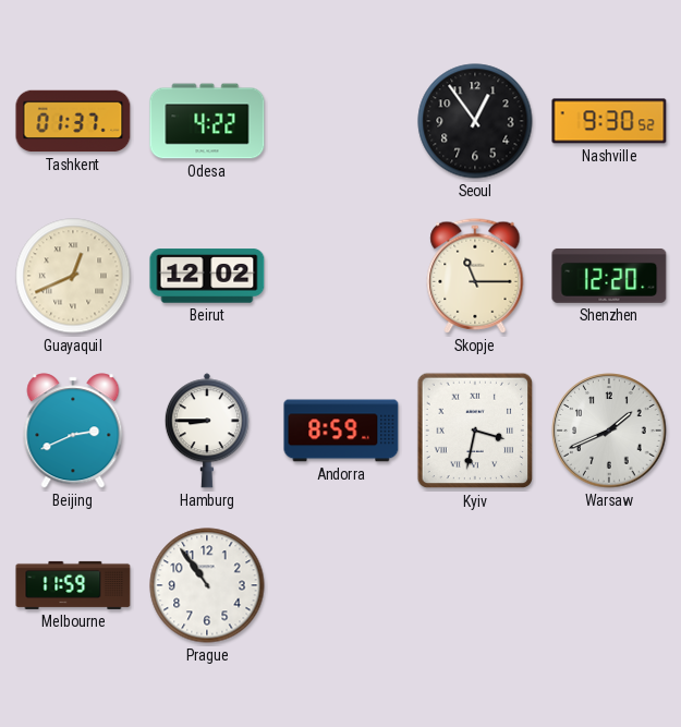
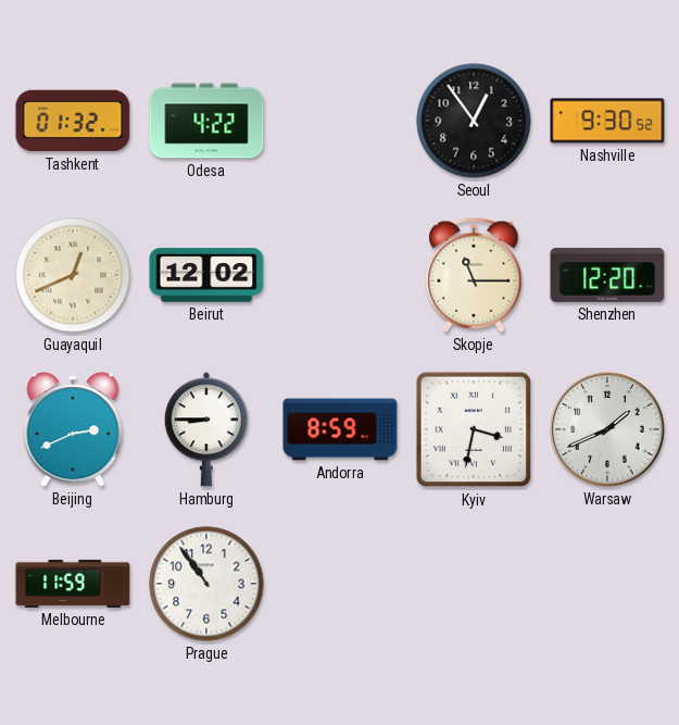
Tashkent: 01:37 -> 01:32 (73, 121)
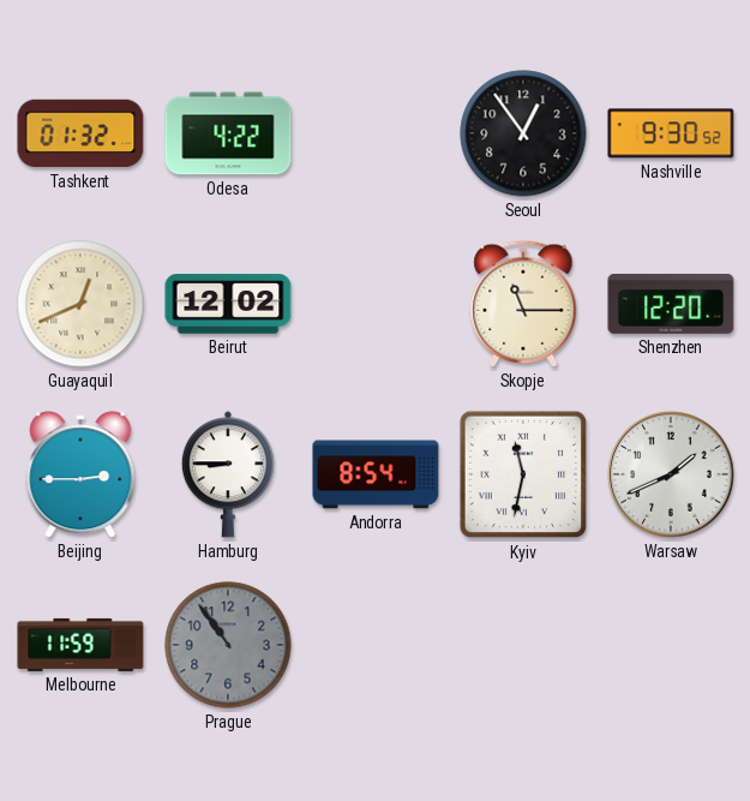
Beijing: 2:41 -> 2:45 (80, 474)
Andorra: 8:59 -> 8:54 (376, 474)
Kyiv: 3:32 -> 11:32 (523, 474)
Prague dial: white -> grey (228, 645)
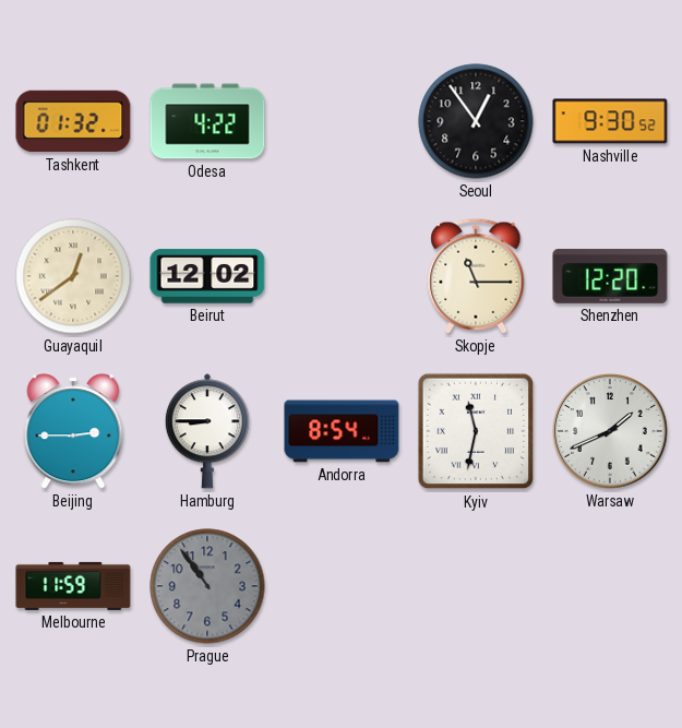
Guayaquil: 12:41 -> 12:39 (73, 276)
